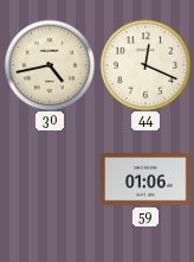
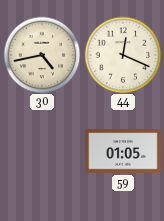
59: 01:06 -> 01:05 (123, 151)
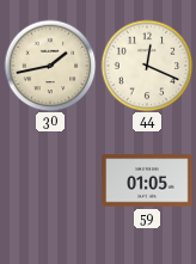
30: 4:43 -> 1:43 (50, 66)
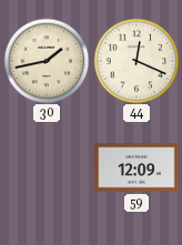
59: 01:05 -> 12:09 (136, 167)
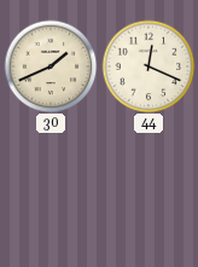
30: 1:43 -> 1:41 (51, 66)
59: 12:09 -> none (136, 167)
